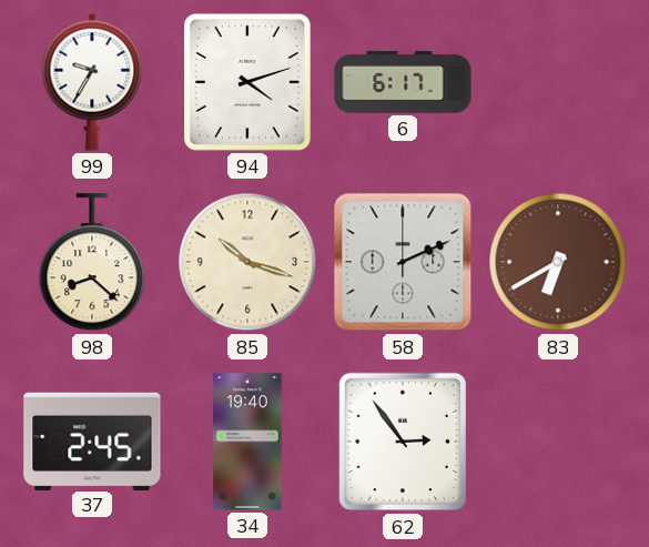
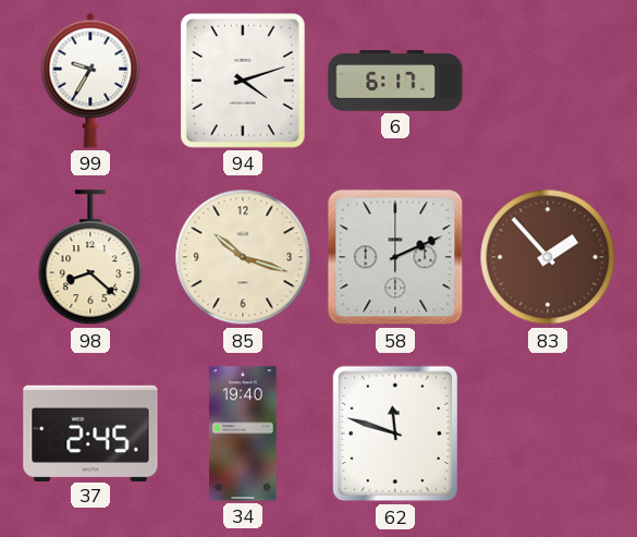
83: 6:40 -> 1:53 (548, 257)
62: 2:54 -> 11:48 (395, 434)
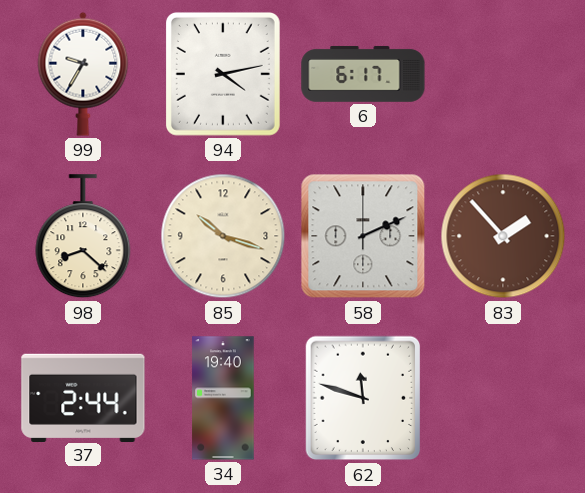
94: 4:12 -> 4:13 (223, 74)
37: 2:45 -> 2:44 (83, 397)
